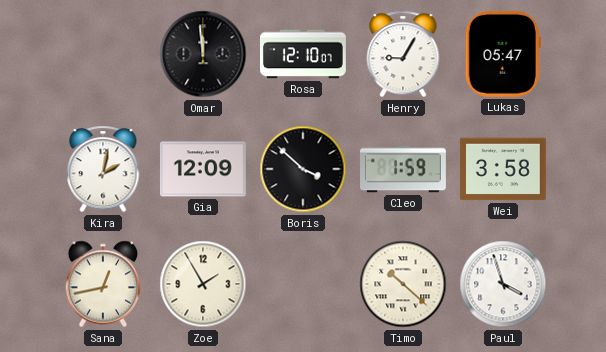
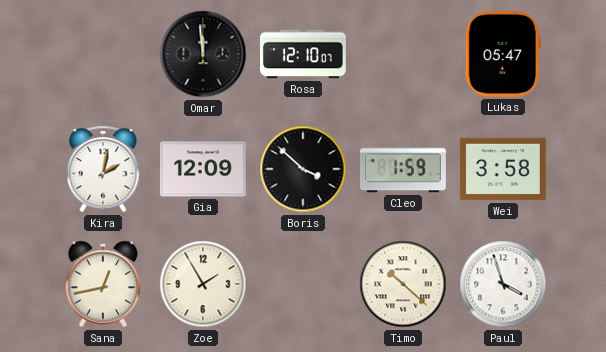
Henry: 9:05 -> none (403, 54)
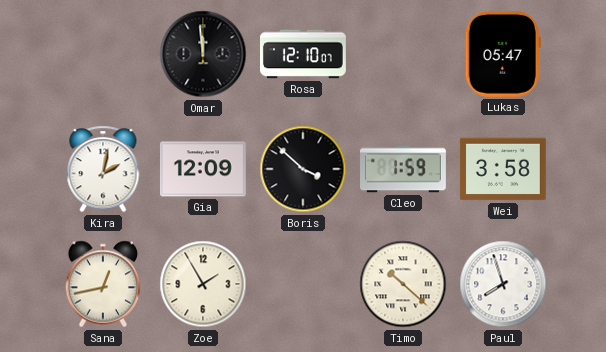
Paul: 3:57 -> 7:57 (503, 284)
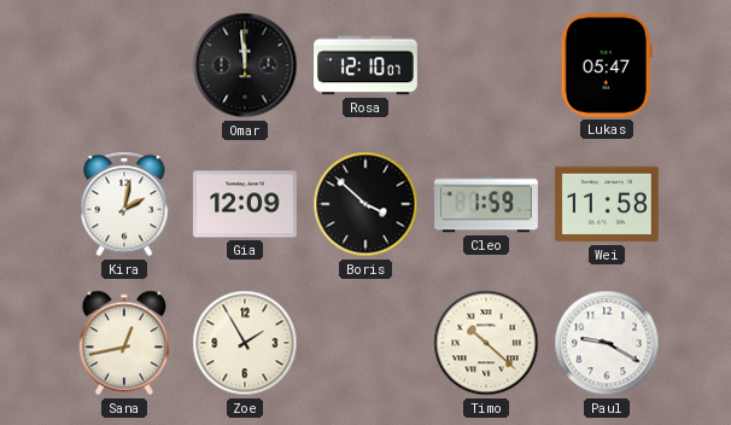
Wei: 3:58 -> 11:58 (607, 204)
Paul: 7:57 -> 9:20 (607, 343)
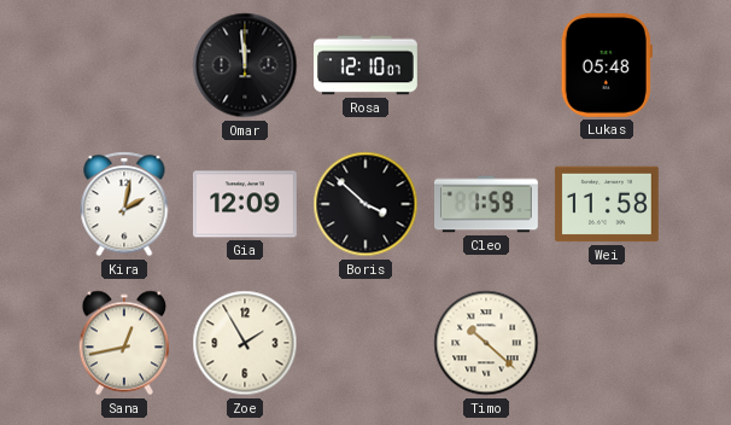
Lukas: 05:47 -> 05:48 (607, 65)
Paul: 9:20 -> none (607, 343)
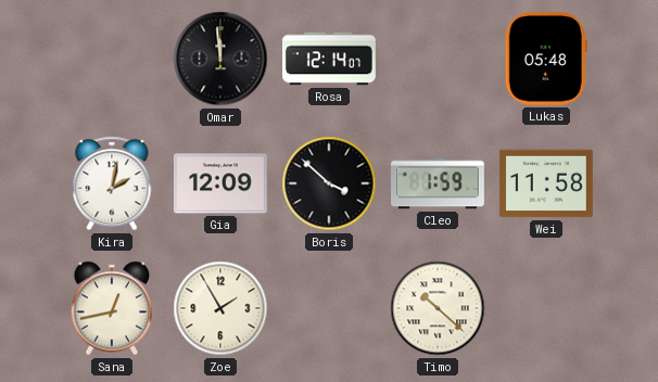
Rosa: 12:10 -> 12:14 (330, 59)
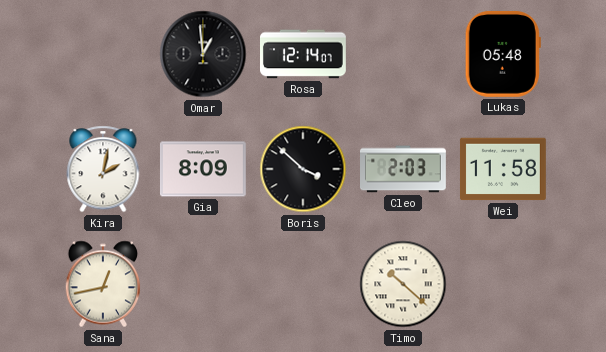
Omar: 11:59 -> 12:59 (203, 54)
Gia: 12:09 -> 8:09 (203, 169)
Cleo: 1:59 -> 2:03 (404, 169)
Zoe: 1:55 -> none (220, 308)
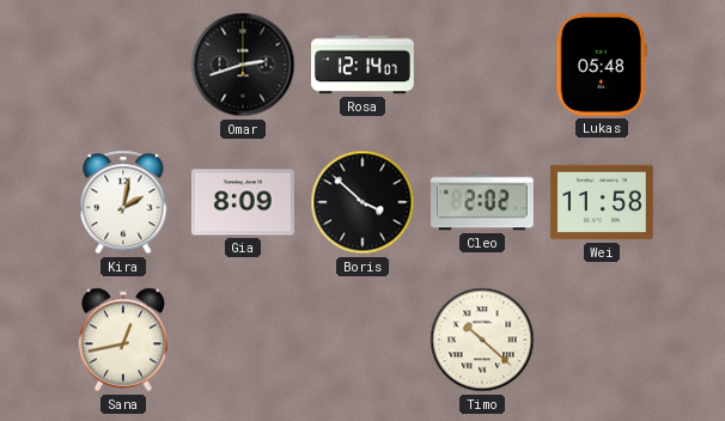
Omar: 12:59 -> 2:42 (243, 65)
Cleo: 2:03 -> 2:02 (483, 202)
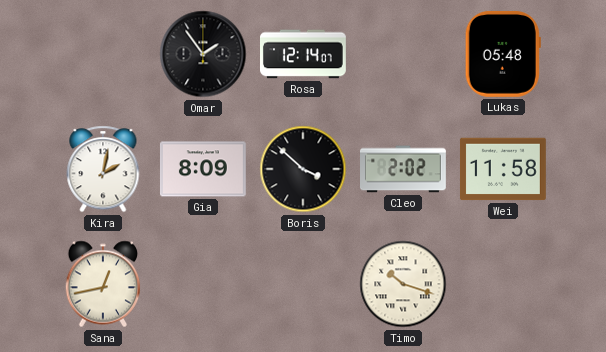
Omar: 2:42 -> 1:54 (203, 54)
Timo: 10:22 -> 10:18 (403, 284)
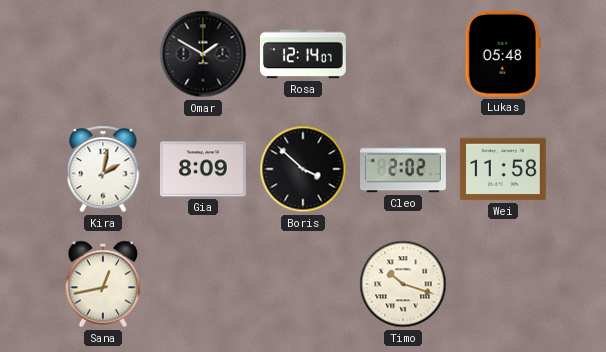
Omar: 1:54 -> 1:50 (203, 54)
